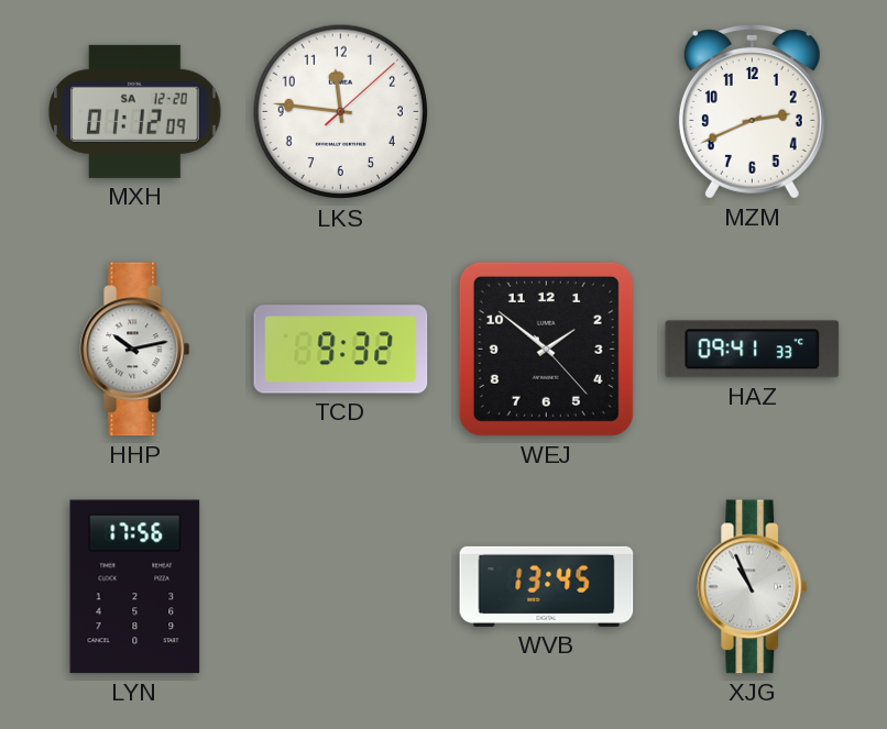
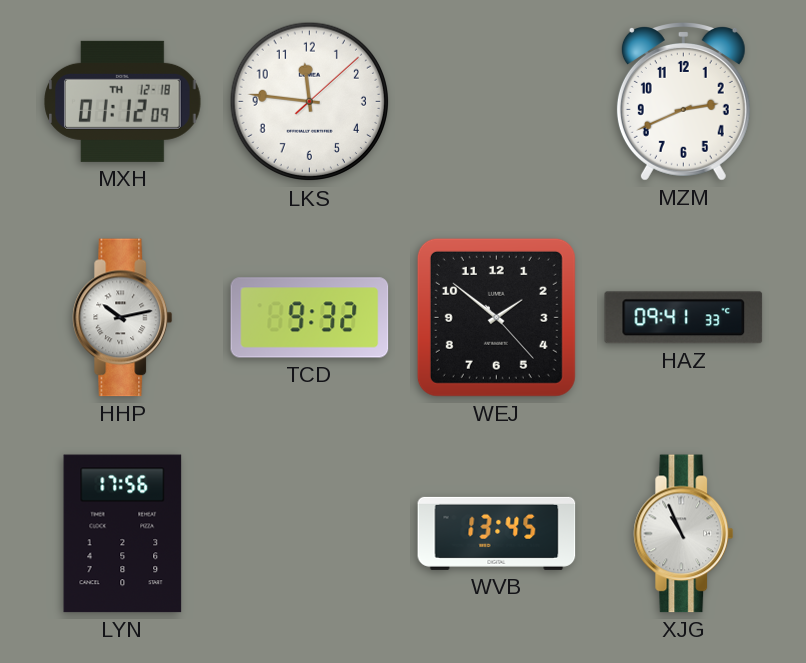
MXH date: SA 12-20 -> TH 12-18 (123, 101)
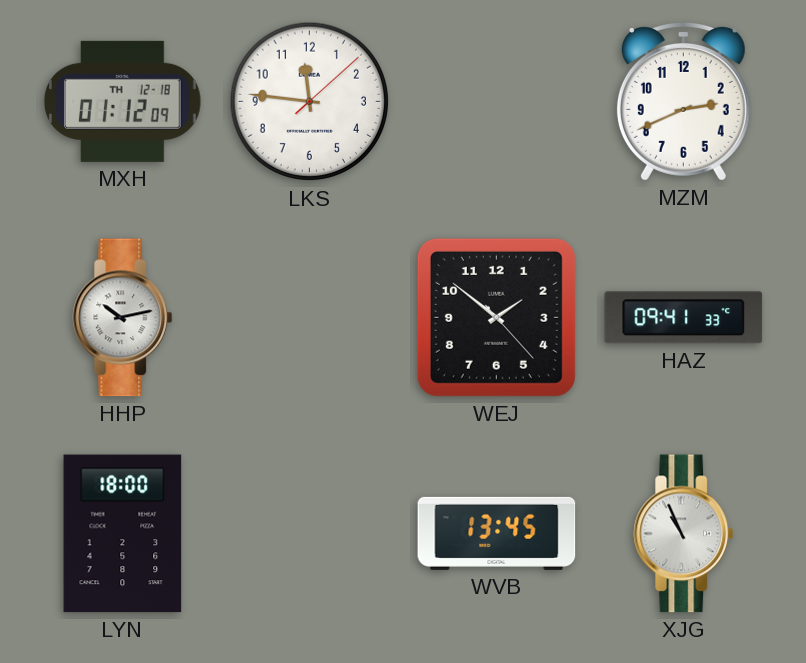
TCD: 9:32 -> none (310, 318)
LYN: 17:56 -> 18:00 (123, 534)
